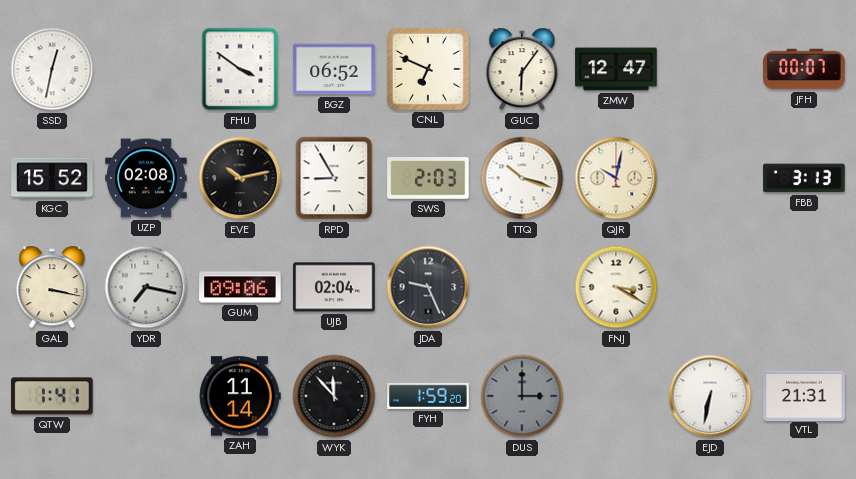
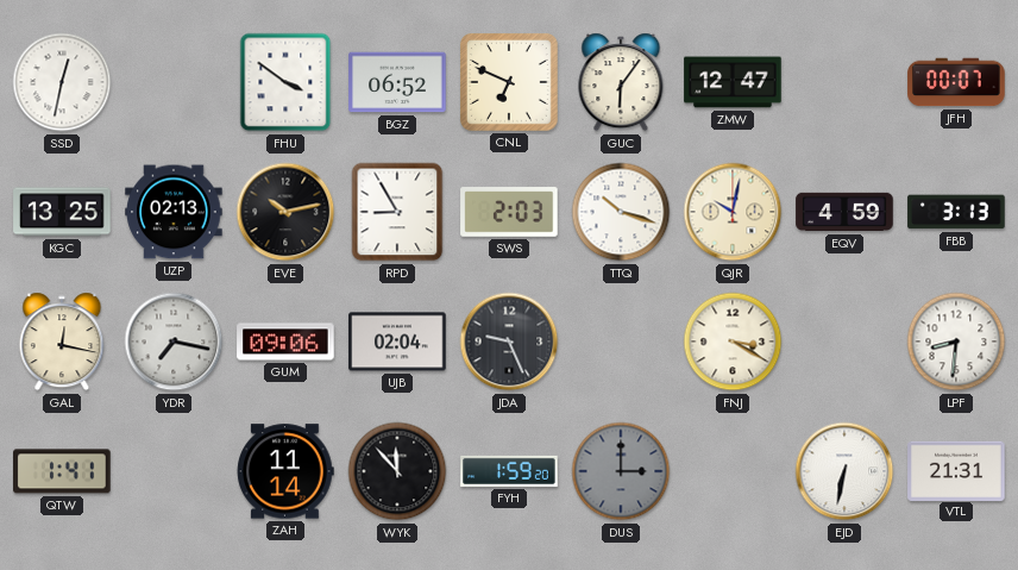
KGC: 15:52 -> 13:25 (62, 212)
UZP: 02:08 -> 02:13 (174, 212)
EQV: none -> 4:59 (844, 212)
GAL: 3:17 -> 12:17 (62, 342)
LPF: none -> 8:31 (956, 342)
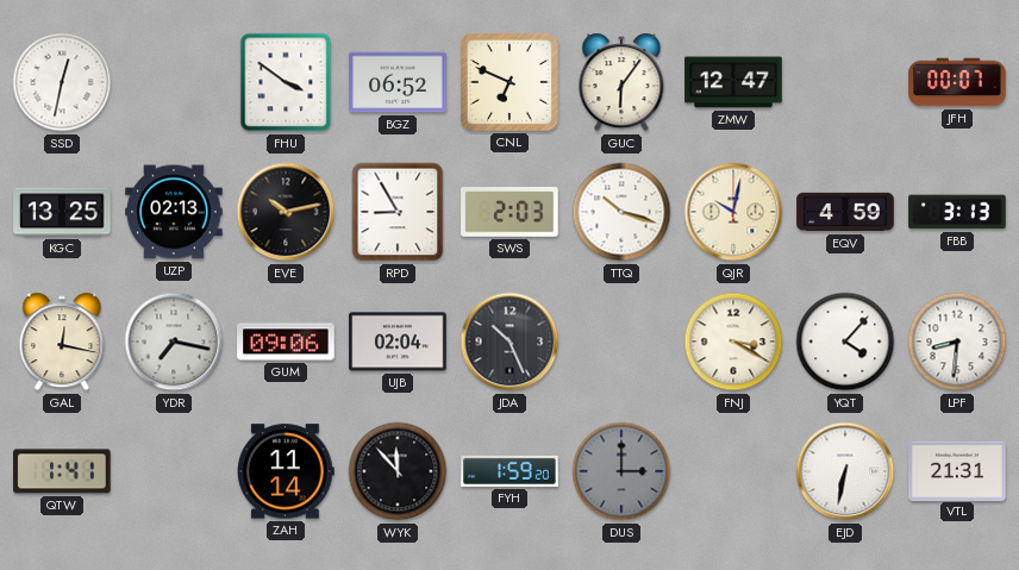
JDA: 9:26 -> 10:26 (509, 342)
YQT: none -> 4:07 (845, 342)
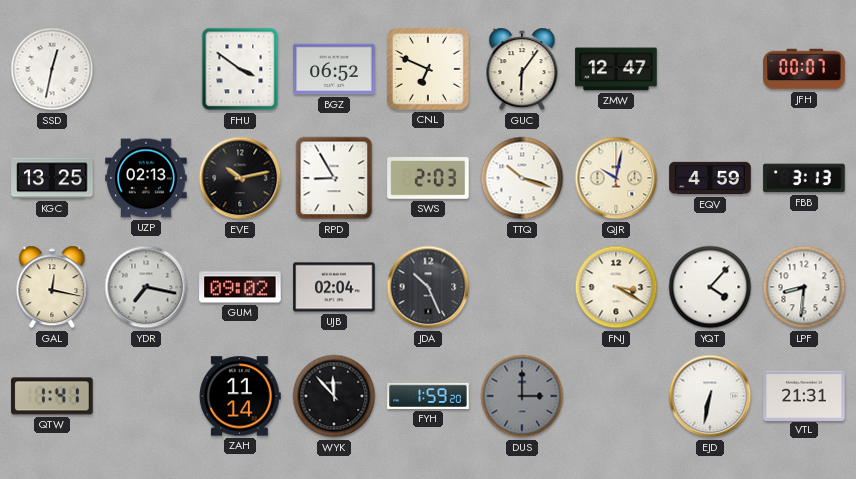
GUM: 09:06 -> 09:02 (240, 287)
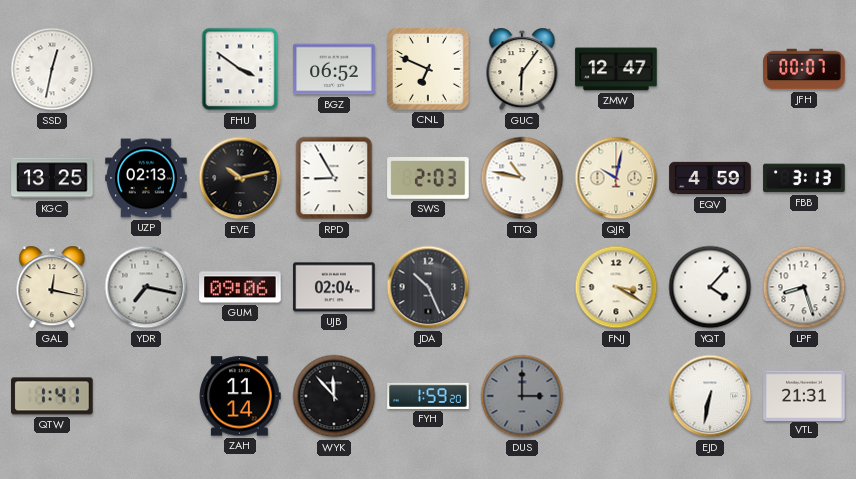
TTQ: 10:18 -> 10:47 (522, 178)
GUM: 09:02 -> 09:06 (240, 287)
LPF: 8:31 -> 8:27 (804, 287)
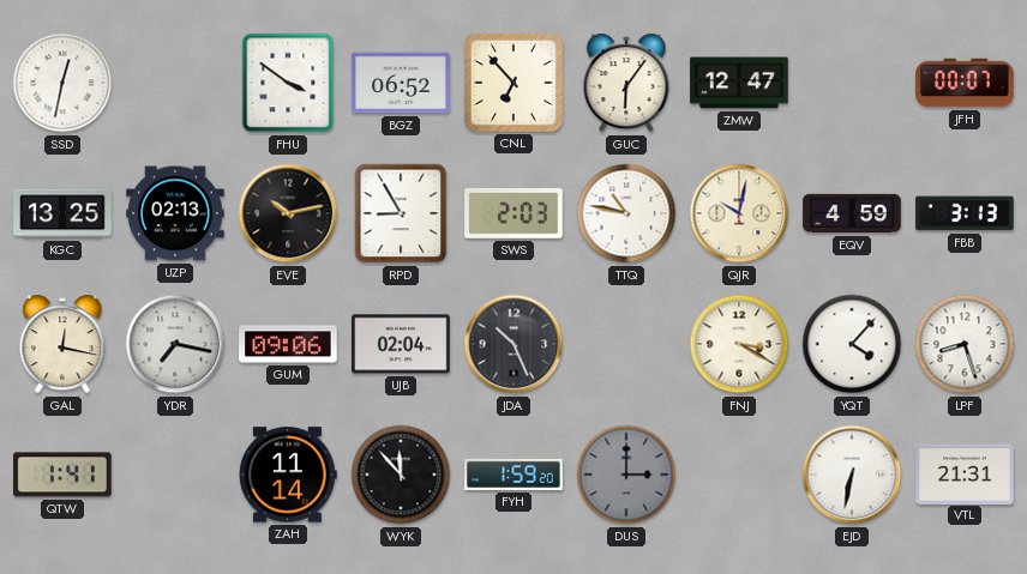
CNL: 6:49 -> 6:53 (513, 83)
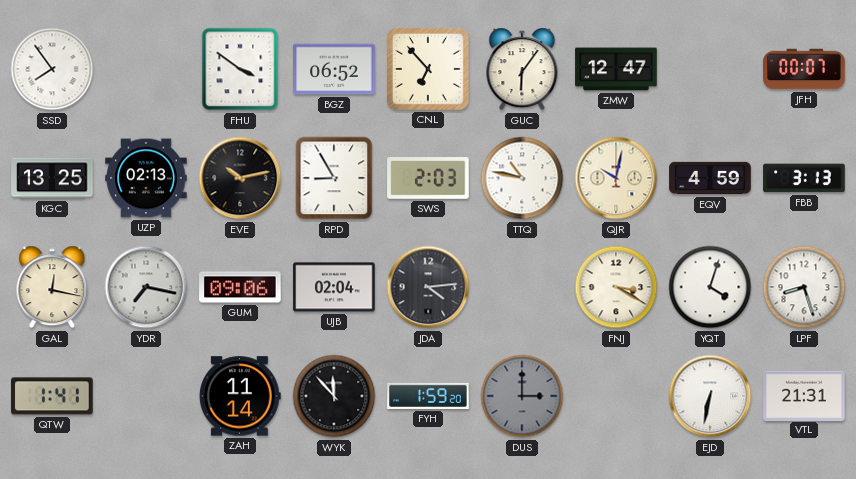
SSD: 12:32 -> 7:54 (52, 69)
JDA: 10:26 -> 4:14 (428, 287)
YQT: 4:07 -> 4:03 (710, 287)
